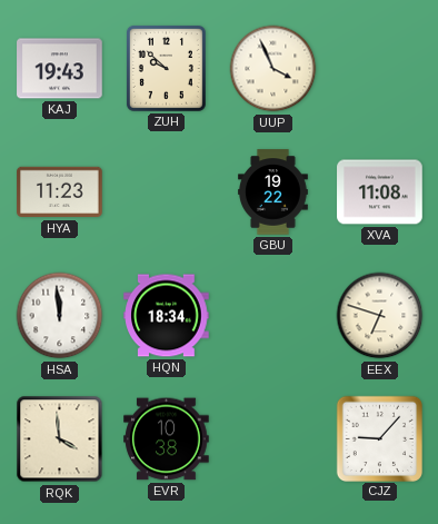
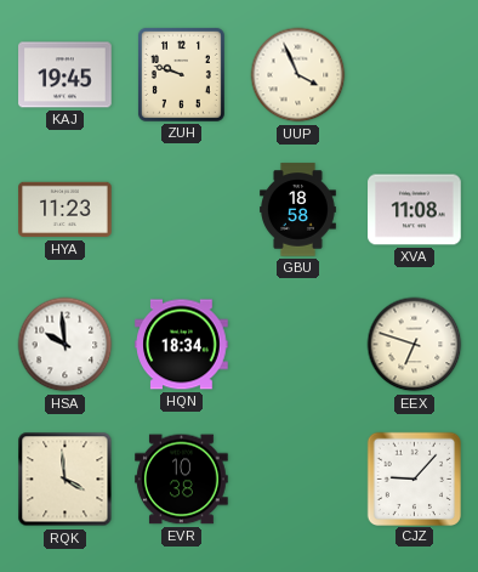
KAJ: 19:43 -> 19:45 (66, 75)
ZUH: 9:52 -> 9:48 (181, 74)
GBU: 19:22 -> 18:58 (298, 210)
HSA: 11:59 -> 9:59 (66, 345)
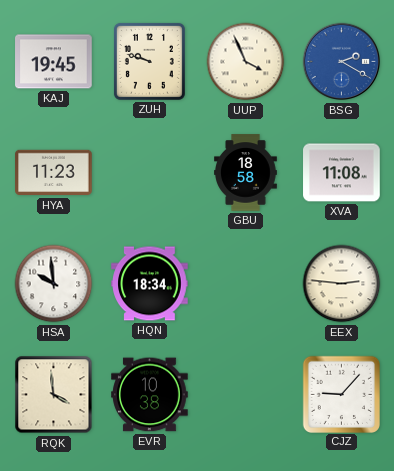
BSG: none -> 2:20 (342, 62)
EEX: 6:48 -> 2:46 (342, 284)
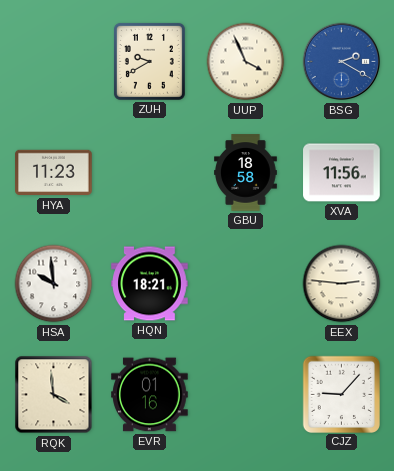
KAJ: 19:45 -> none (54, 62)
ZUH: 9:48 -> 9:40 (149, 61)
XVA: 11:08 -> 11:56 (342, 173)
HQN: 18:34 -> 18:21 (150, 284)
EVR: 10:38 -> 01:16 (150, 395)
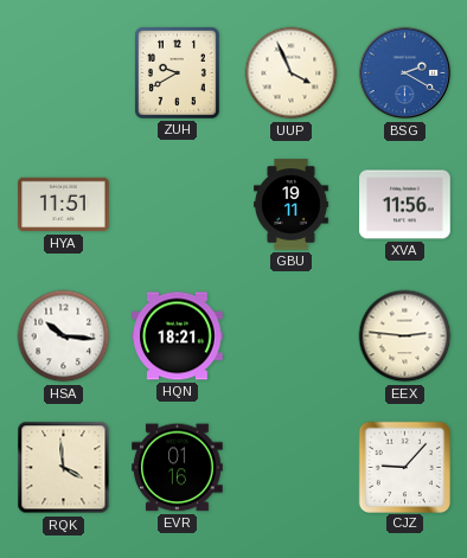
HYA: 11:23 -> 11:51 (64, 205)
GBU: 18:58 -> 19:11 (292, 205)
HSA: 9:59 -> 10:16 (64, 336)
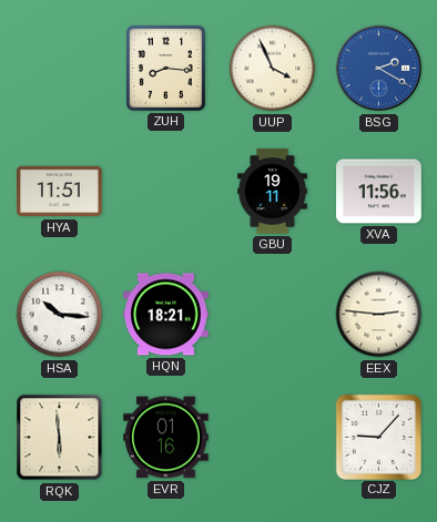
ZUH: 9:40 -> 8:16 (165, 68)
RQK: 3:59 -> 5:59 (60, 438)
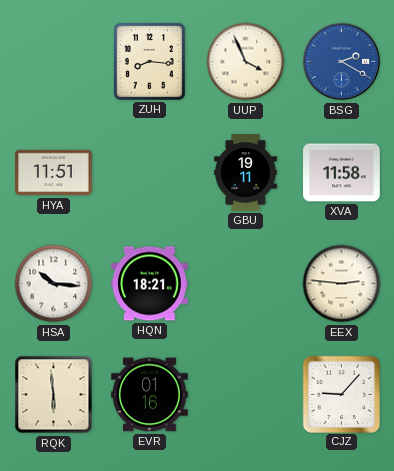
XVA: 11:56 -> 11:58 (342, 173)
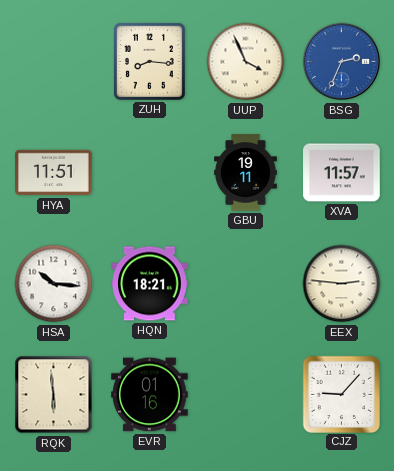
BSG: 2:20 -> 2:34 (342, 62)
XVA: 11:58 -> 11:57 (342, 173)
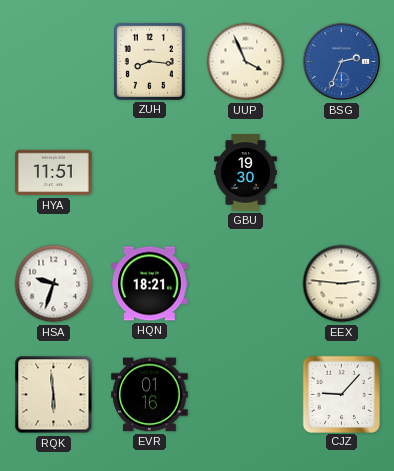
GBU: 19:11 -> 19:30 (246, 173)
XVA: 11:57 -> none (342, 173)
HSA: 10:16 -> 9:33 (54, 284)
